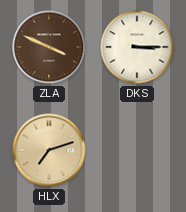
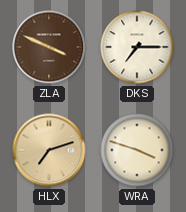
DKS: 3:15 -> 7:15 (137, 47)
WRA: none -> 3:48 (137, 150)
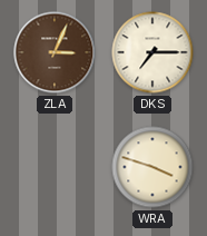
ZLA: 3:49 -> 3:04 (55, 52)
HLX: 7:12 -> none (49, 150)
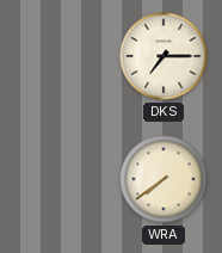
ZLA: 3:04 -> none (55, 52)
WRA: 3:48 -> 7:39 (164, 179)
